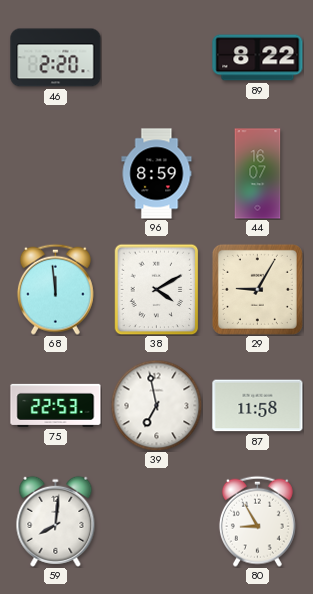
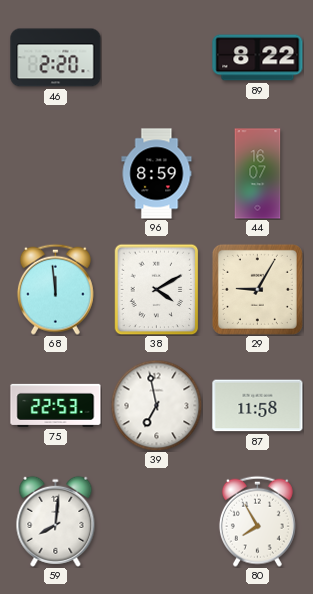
80: 8:55 -> 7:55 (257, 521)
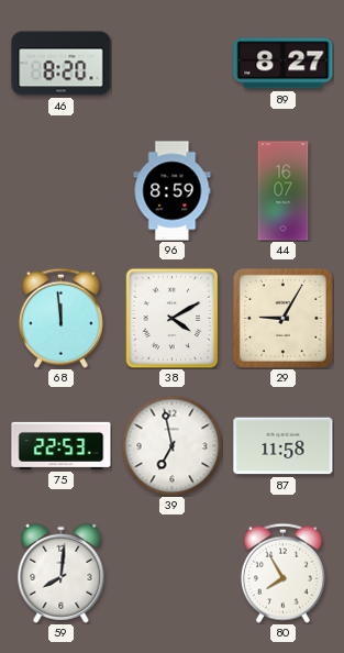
46: 2:20 -> 8:20 (62, 64)
89: 8:22 -> 8:27 (284, 64)
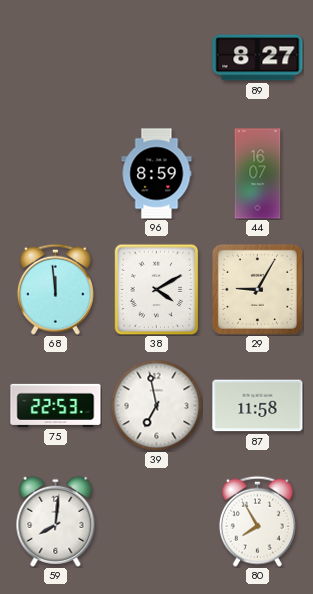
46: 8:20 -> none (62, 64)
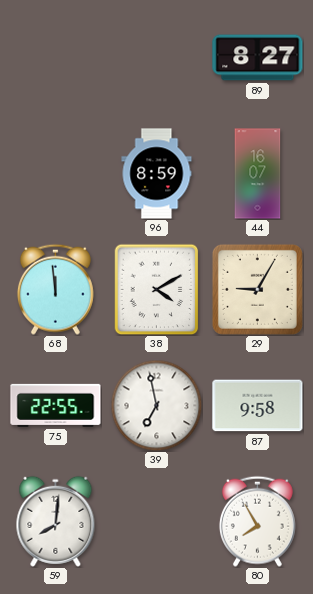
75: 22:53 -> 22:55 (56, 405)
87: 11:58 -> 9:58 (258, 406)
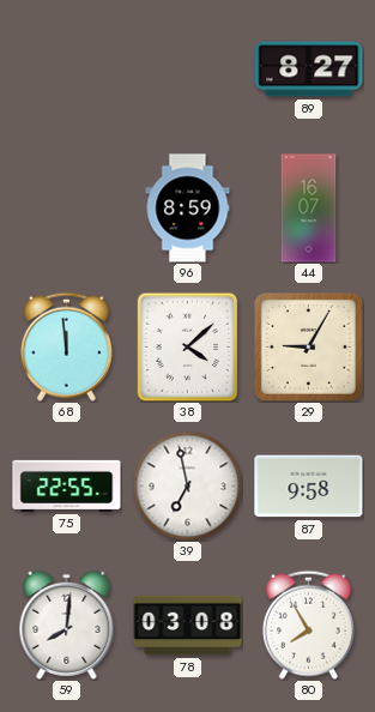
38: 4:10 -> 4:08 (188, 346)
78: none -> 03:08 (188, 626)
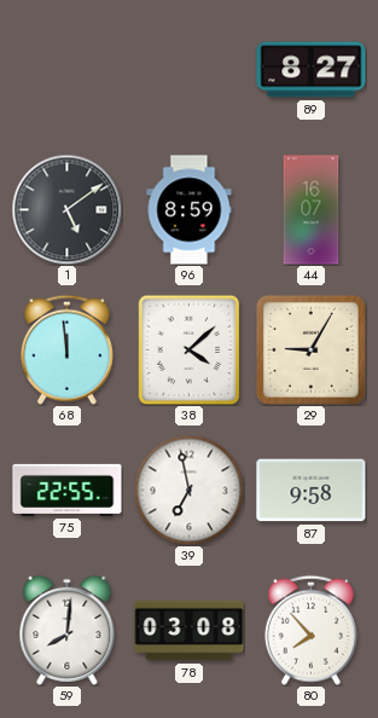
1: none -> 5:09 (66, 209)
80: 7:55 -> 7:53 (310, 630)
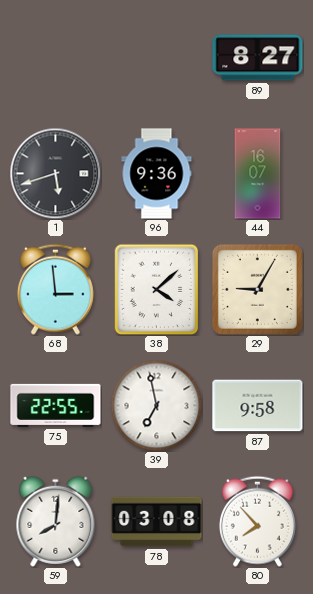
1: 5:09 -> 5:42 (55, 173)
96: 8:59 -> 9:36 (157, 174)
68: 11:59 -> 2:59 (55, 289)
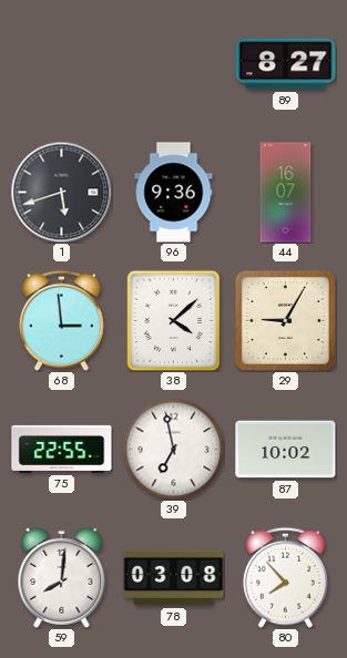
87: 9:58 -> 10:02 (286, 450)
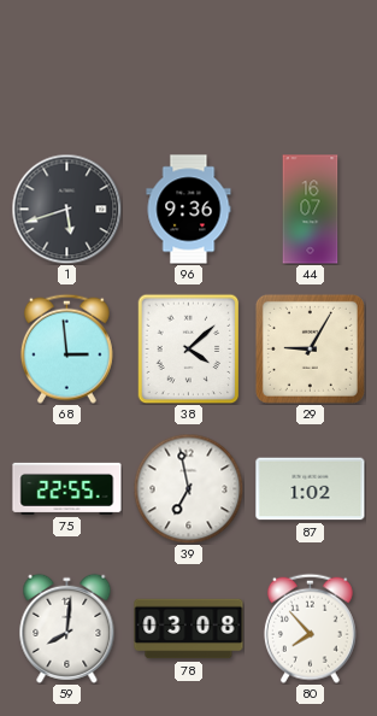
89: 8:27 -> none (286, 64)
87: 10:02 -> 1:02 (311, 489)
